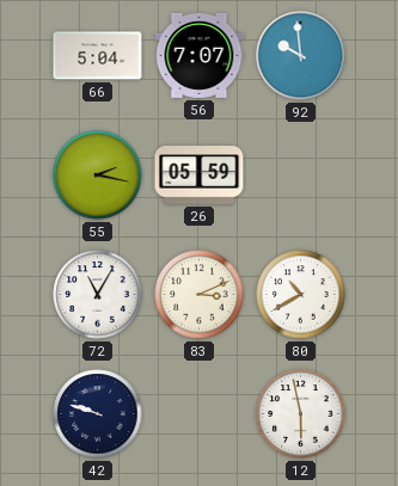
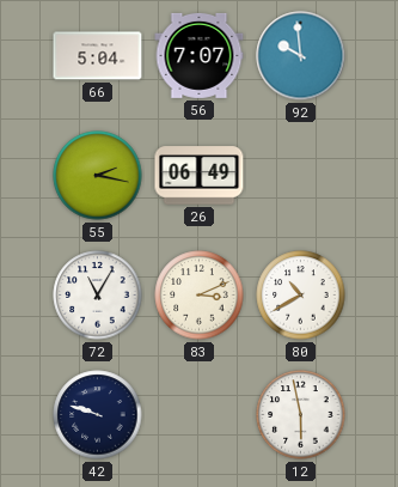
26: 05:59 -> 06:49 (200, 176)
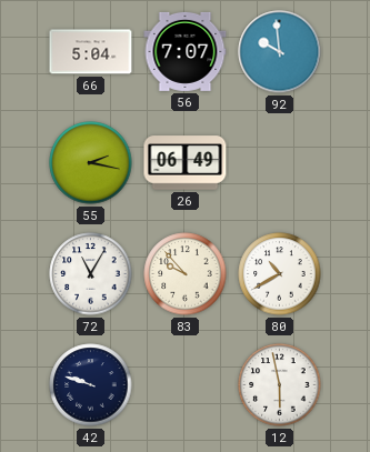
83: 3:11 -> 9:53 (186, 274)
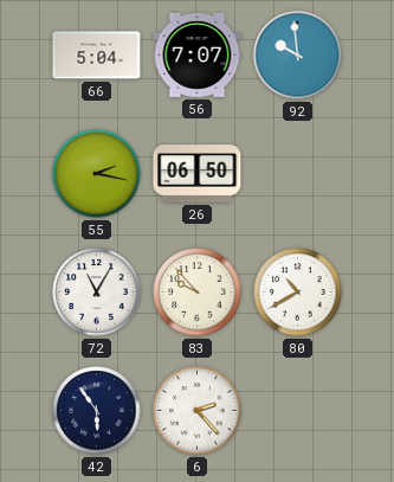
26: 06:49 -> 06:50 (198, 174)
42: 9:48 -> 5:54 (97, 411)
6: none -> 2:23 (198, 411)
12: 5:58 -> none (280, 385)
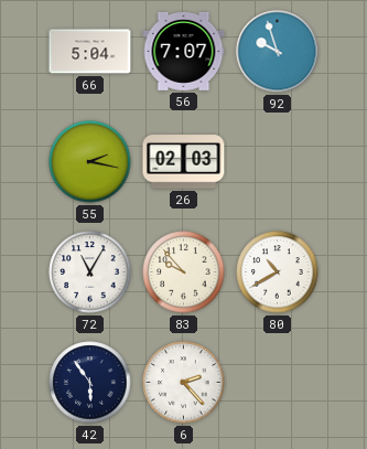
92: 9:59 -> 9:57 (278, 52)
26: 06:50 -> 02:03 (184, 162)
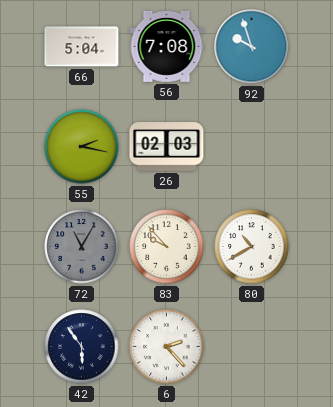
56: 7:07 -> 7:08 (167, 46)
72 dial: white -> grey (82, 247)
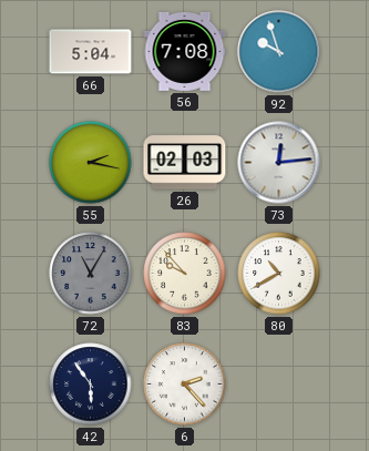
73: none -> 12:14 (279, 163)
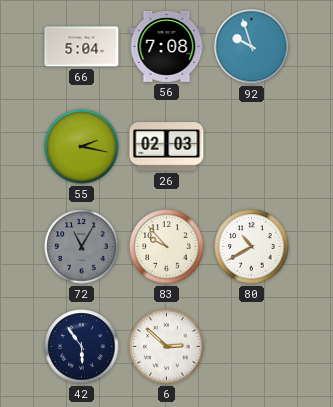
73: 12:14 -> none (279, 163)
6: 2:23 -> 2:52 (167, 347)
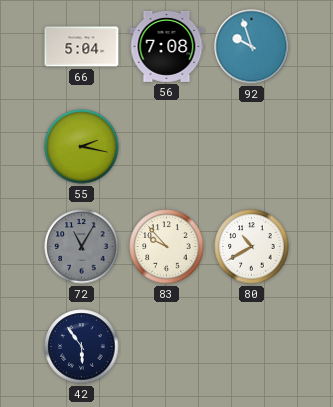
26: 02:03 -> none (167, 147)
6: 2:52 -> none (167, 347)
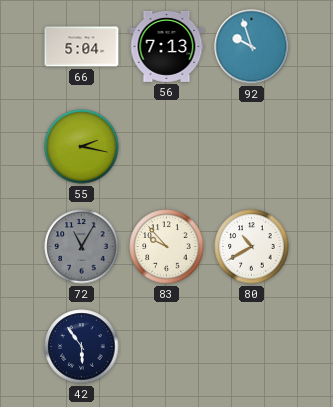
56: 7:08 -> 7:13 (167, 46)
